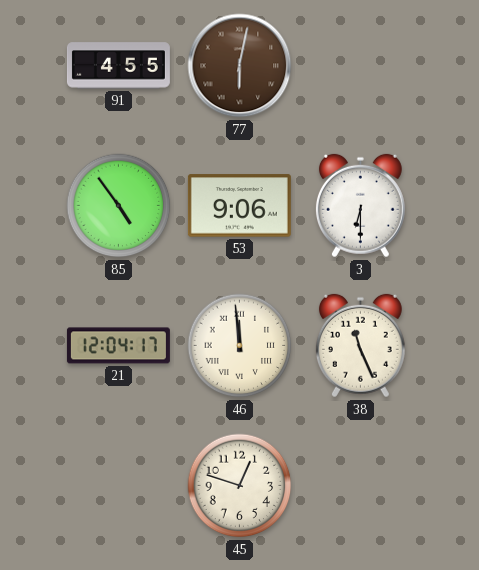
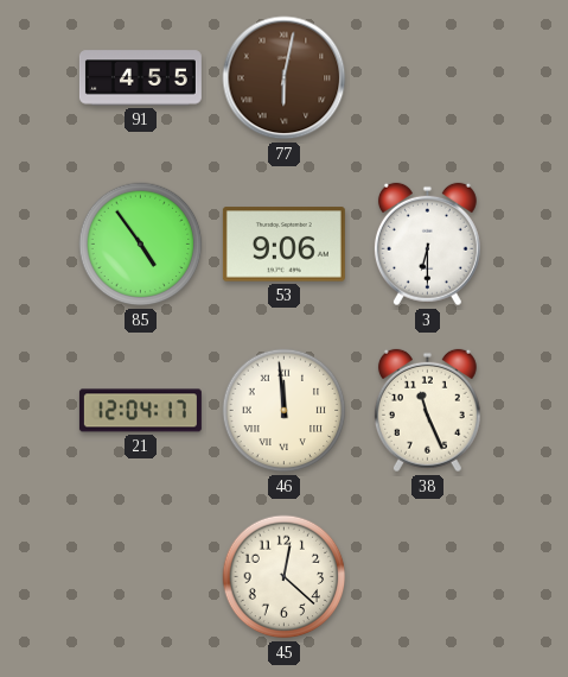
45: 12:48 -> 12:22 (285, 577)
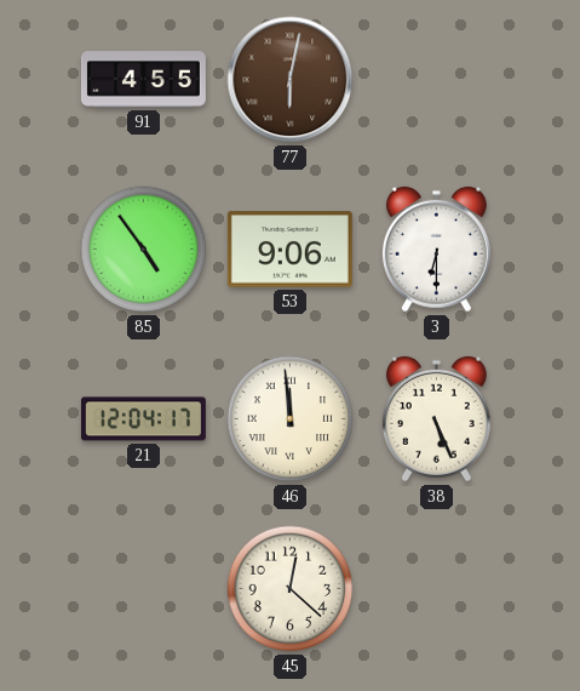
38: 11:26 -> 5:26 (436, 419)
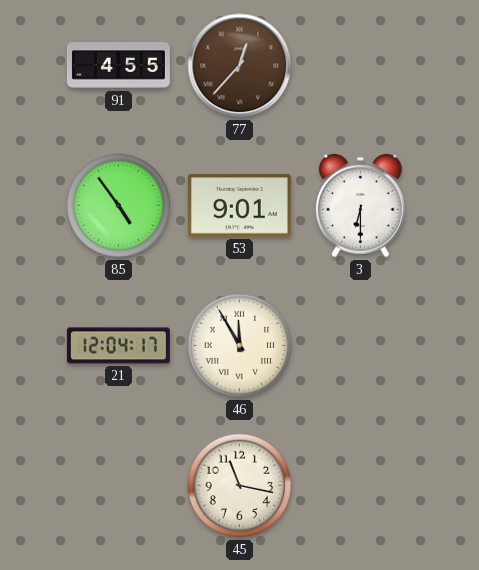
77: 6:02 -> 12:37 (240, 66)
53: 9:06 -> 9:01 (239, 206)
46: 11:59 -> 11:55 (240, 346)
38: 5:26 -> none (436, 419)
45: 12:22 -> 11:17 (240, 486)
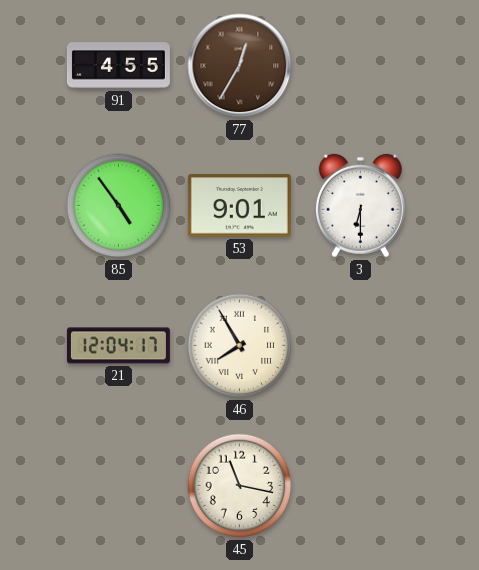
77: 12:37 -> 12:35 (240, 66)
46: 11:55 -> 7:55 (240, 346)
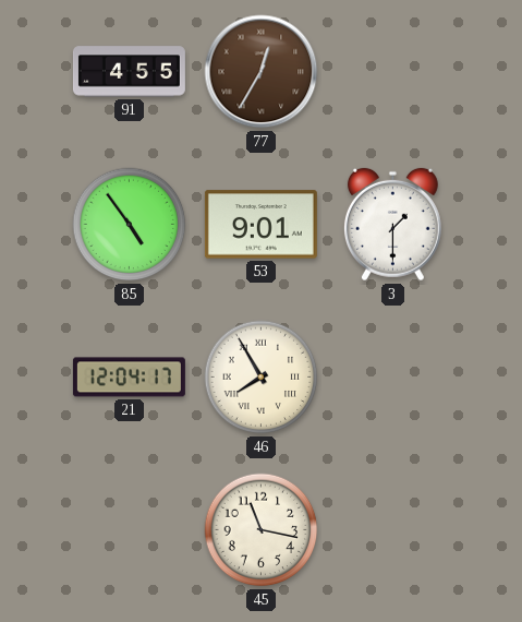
3: 6:30 -> 1:30 (392, 225)
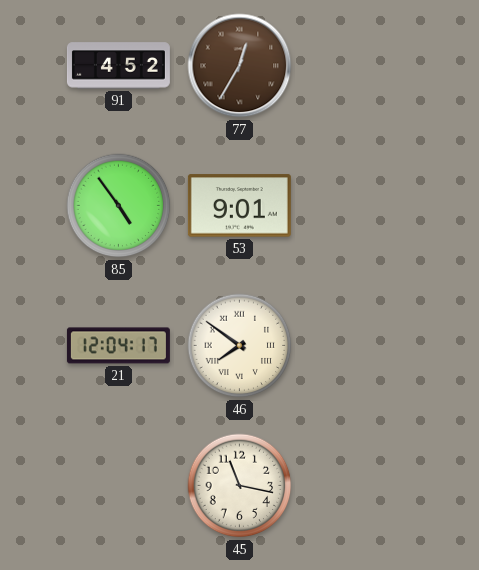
91: 4:55 -> 4:52 (118, 66)
3: 1:30 -> none (392, 225)
46: 7:55 -> 7:51 (240, 346)
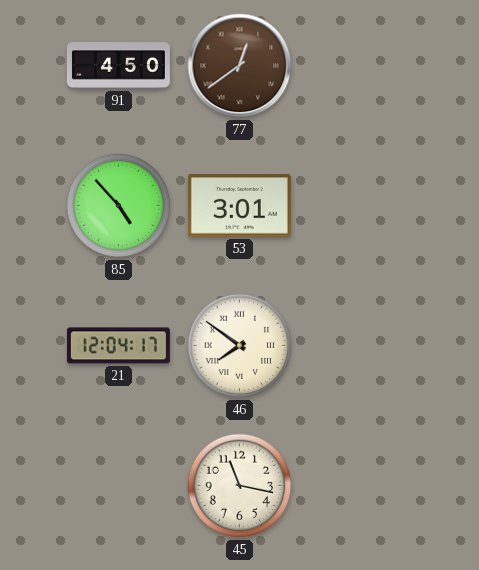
91: 4:52 -> 4:50 (118, 66)
77: 12:35 -> 12:39 (240, 66)
85: 4:54 -> 4:53 (119, 206)
53: 9:01 -> 3:01 (239, 206)
